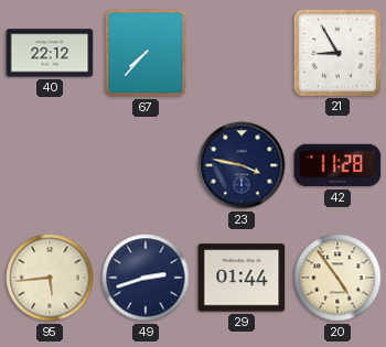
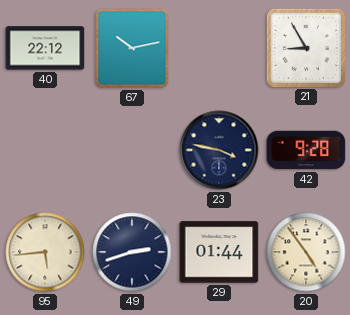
67: 7:37 -> 10:13 (132, 48)
42: 11:28 -> 9:28 (306, 150)
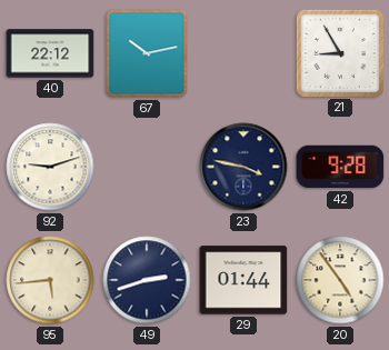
92: none -> 9:12 (50, 167)
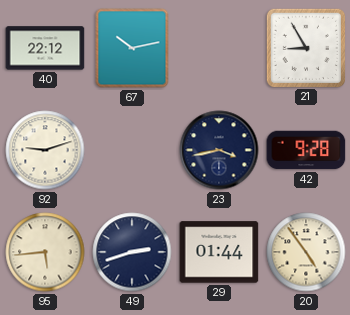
23: 3:47 -> 3:43 (219, 150)
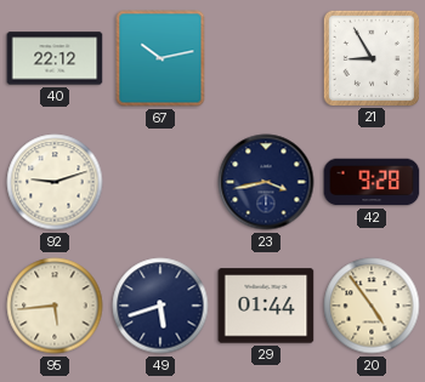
49: 2:42 -> 5:42 (160, 306)
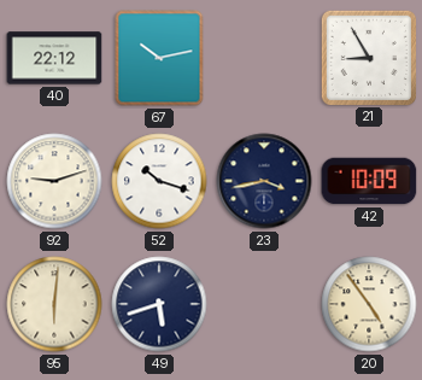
52: none -> 10:18 (159, 181)
42: 9:28 -> 10:09 (369, 181)
95: 5:44 -> 6:01 (54, 304)
29: 01:44 -> none (266, 306)
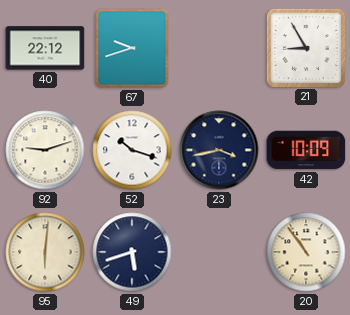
67: 10:13 -> 9:42 (132, 48)
20: 4:54 -> 10:54 (306, 252)
